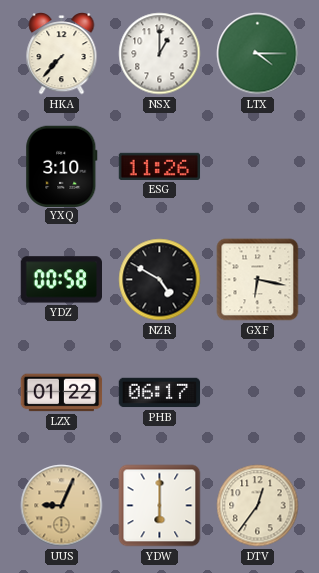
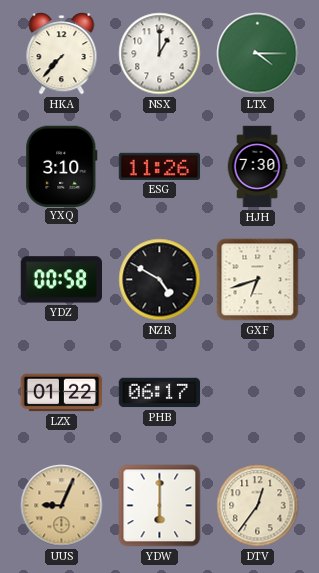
HJH: none -> 7:30 (257, 167)
GXF: 6:17 -> 6:42 (258, 280)
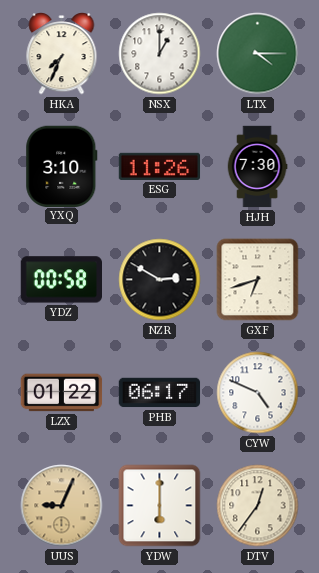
HKA: 7:37 -> 7:34 (62, 54)
NZR: 4:50 -> 2:50 (160, 280)
CYW: none -> 4:49 (258, 393)
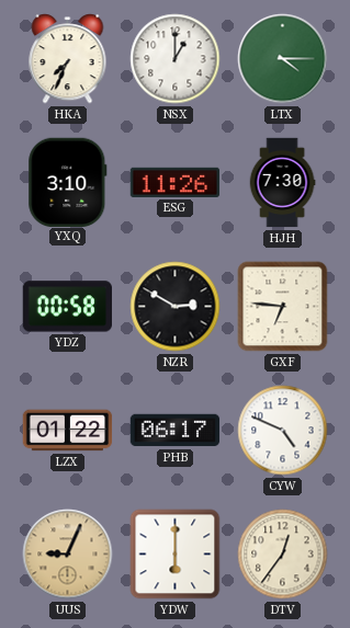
GXF: 6:42 -> 6:46 (283, 307)
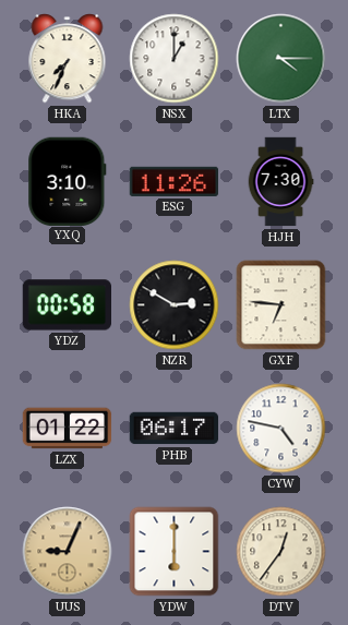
CYW: 4:49 -> 4:47 (281, 429)
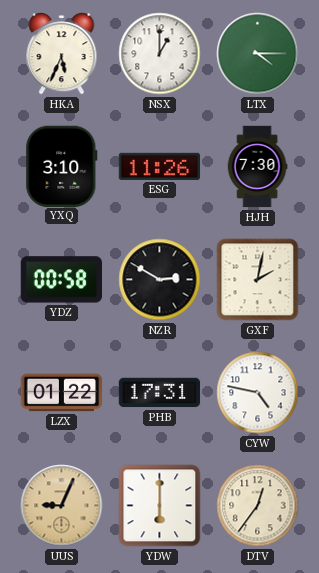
HKA: 7:34 -> 5:34 (62, 54)
GXF: 6:46 -> 2:02 (258, 280)
PHB: 06:17 -> 17:31 (160, 393)
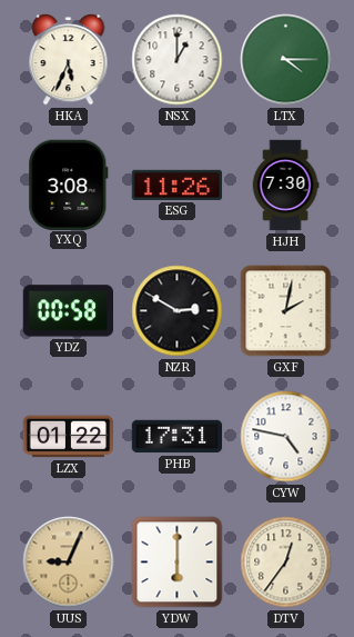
YXQ: 3:10 -> 3:08 (69, 185)
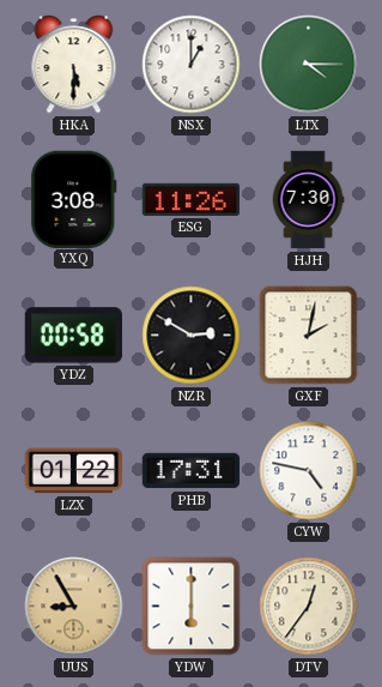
HKA: 5:34 -> 5:30 (74, 65)
UUS: 9:04 -> 8:55 (74, 607)
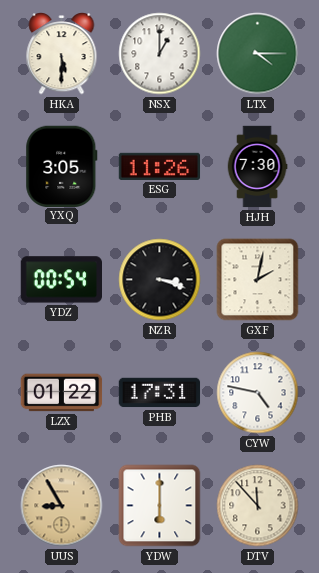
YXQ: 3:08 -> 3:05 (62, 166)
YDZ: 00:58 -> 00:54 (61, 280)
NZR: 2:50 -> 3:18 (160, 280)
DTV: 12:36 -> 11:53 (258, 506)
